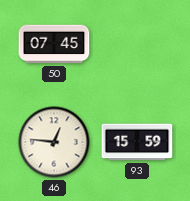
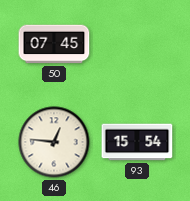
93: 15:59 -> 15:54 (137, 142)
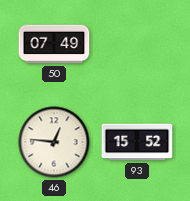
50: 07:45 -> 07:49 (54, 44)
93: 15:54 -> 15:52 (137, 142)
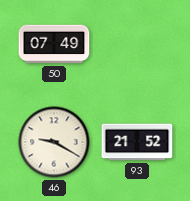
46: 12:46 -> 9:20 (54, 142)
93: 15:52 -> 21:52 (137, 142)
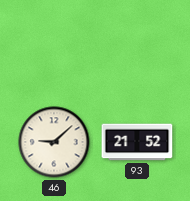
50: 07:49 -> none (54, 44)
46: 9:20 -> 9:08 (54, 142)
